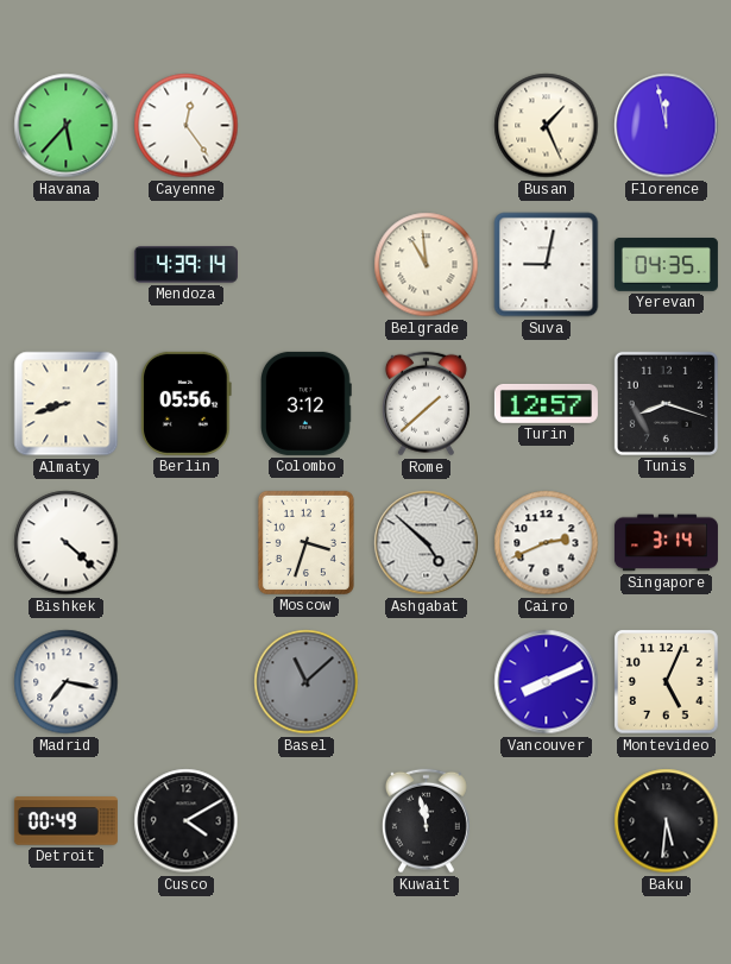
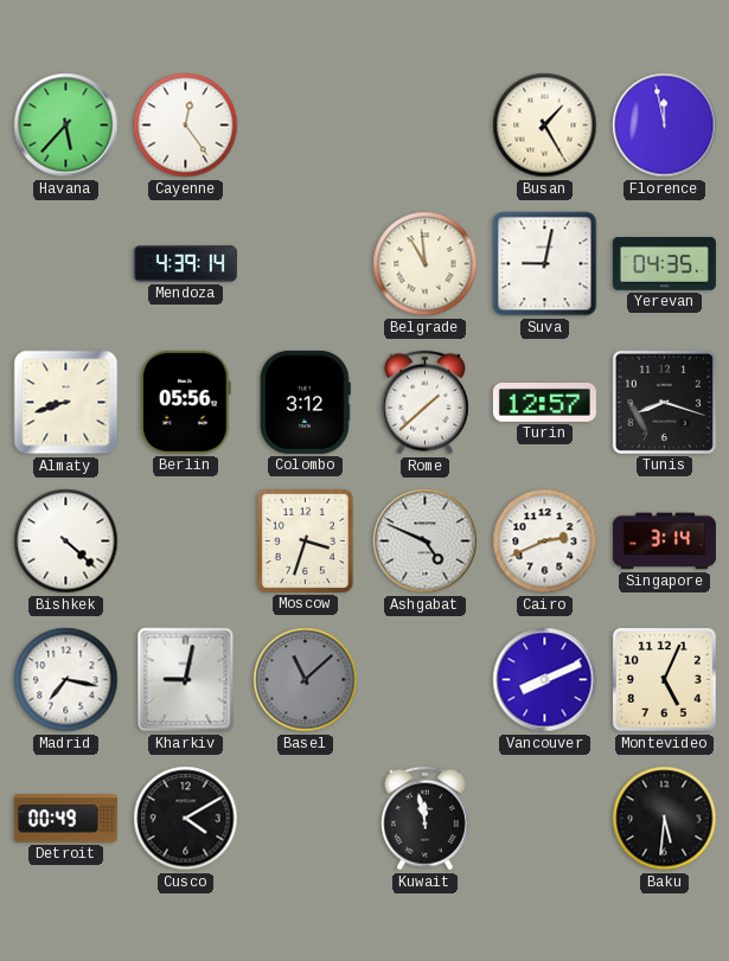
Busan: 1:26 -> 1:25 (545, 126)
Ashgabat: 4:52 -> 4:49 (426, 542)
Kharkiv: none -> 9:02 (186, 680)
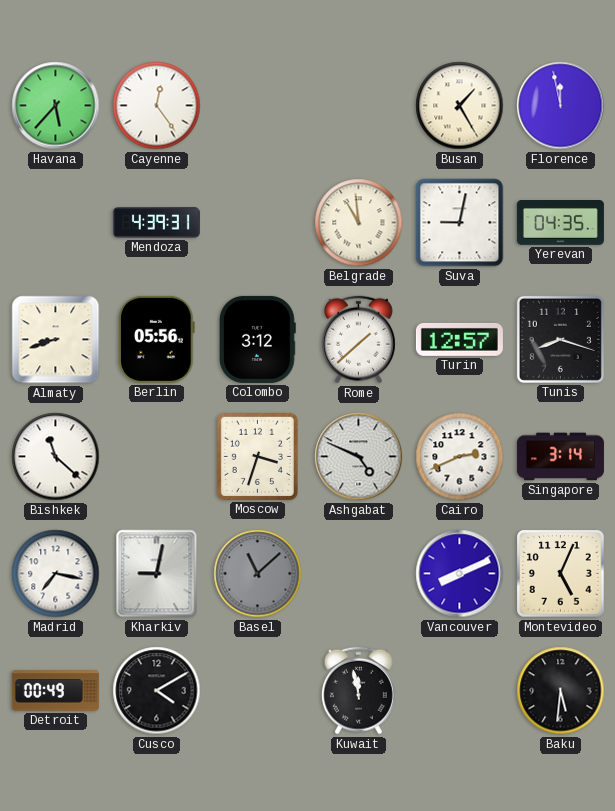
Mendoza: 4:39:14 -> 4:39:31 (156, 223)
Bishkek: 4:22 -> 11:22 (56, 457)
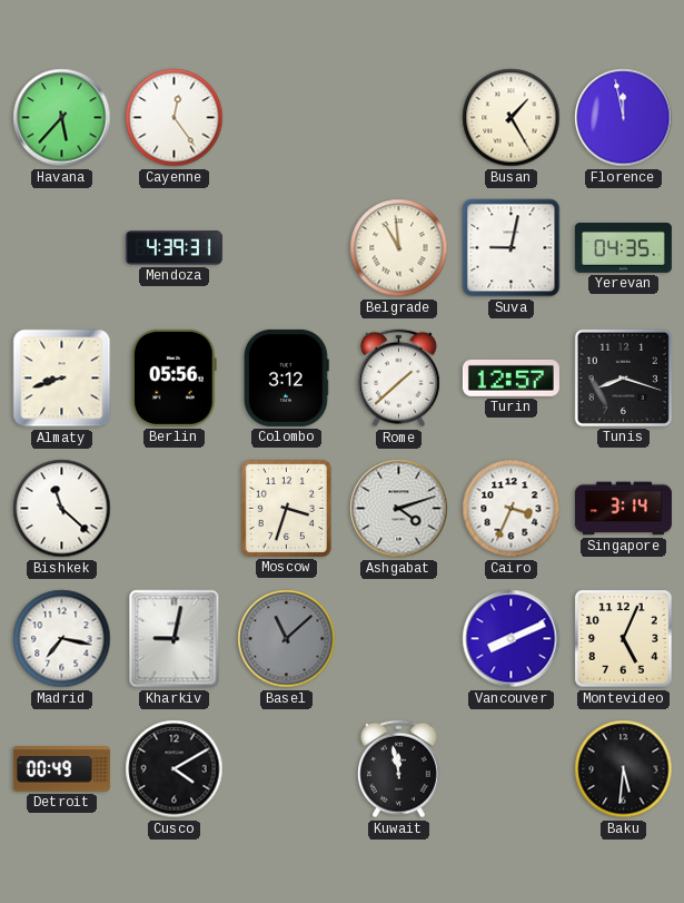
Ashgabat: 4:49 -> 4:12 (399, 509)
Cairo: 2:41 -> 3:34 (512, 509)
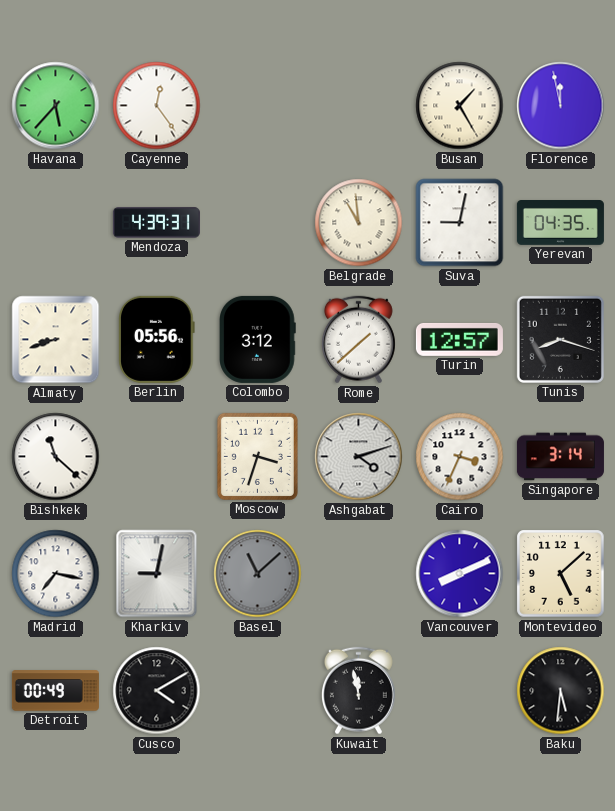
Montevideo: 5:04 -> 5:08 (561, 574)
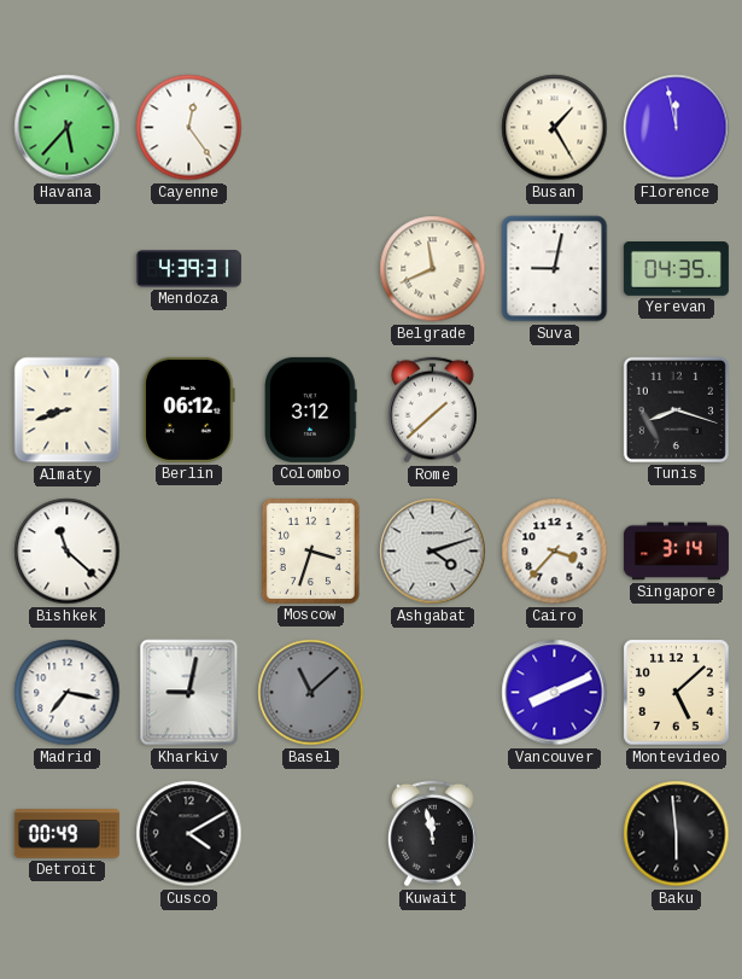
Belgrade: 10:59 -> 11:41 (433, 269)
Berlin: 05:56 -> 06:12 (189, 409)
Turin: 12:57 -> none (459, 339)
Cairo: 3:34 -> 3:37 (555, 552)
Baku: 5:31 -> 5:59 (677, 834)
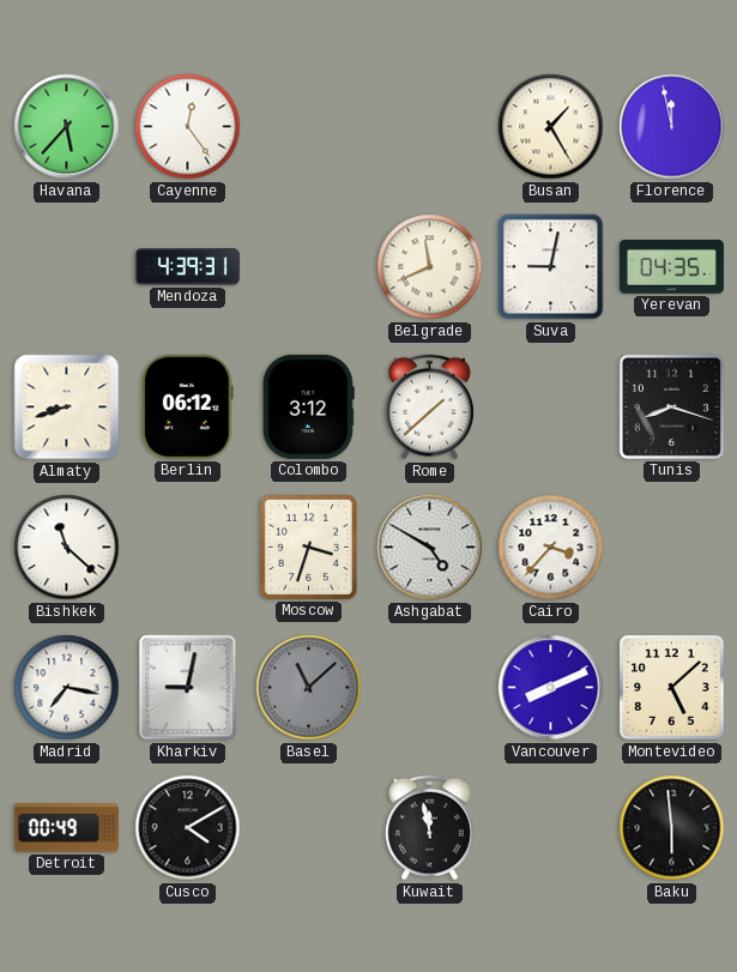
Ashgabat: 4:12 -> 4:50 (430, 548)
Singapore: 3:14 -> none (676, 552)
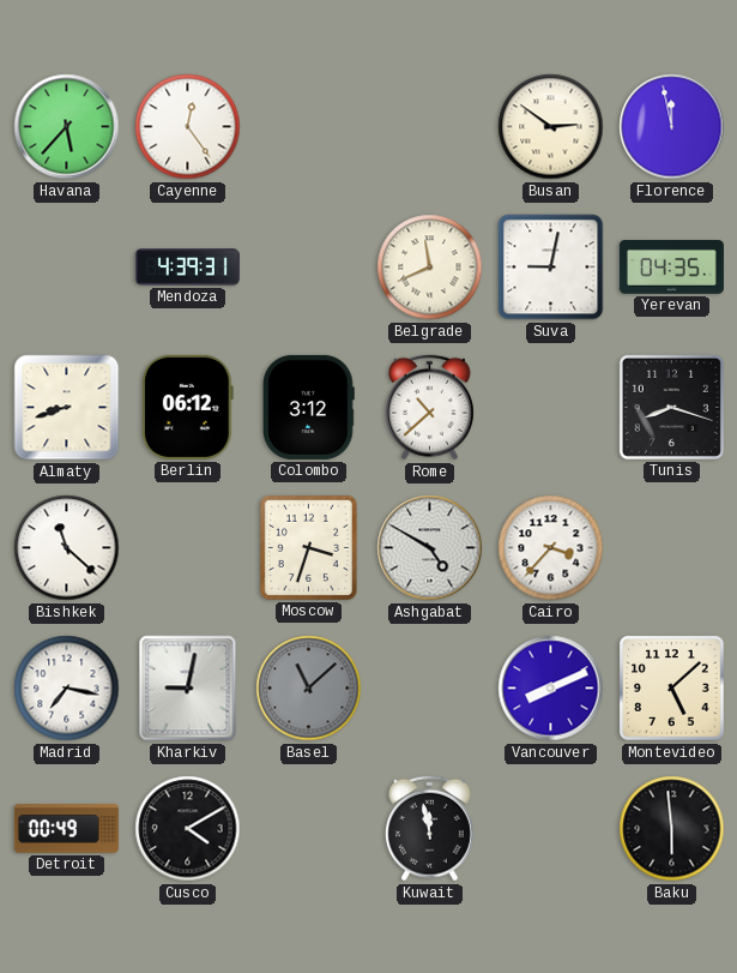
Busan: 1:25 -> 2:51 (551, 127)
Rome: 1:38 -> 10:38 (429, 408)
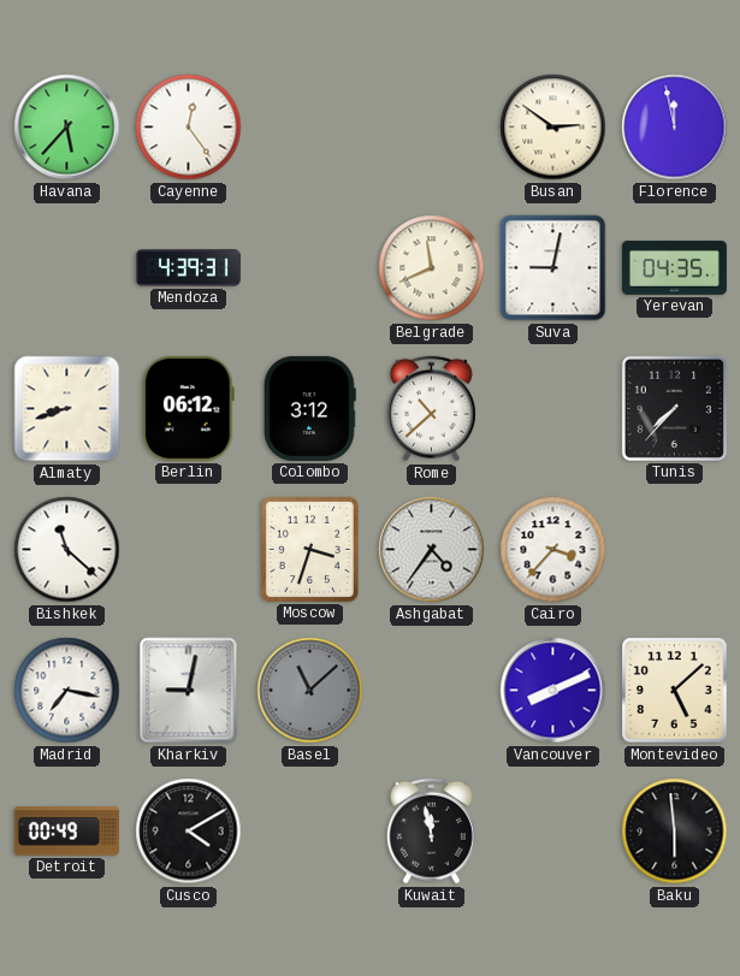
Tunis: 8:18 -> 7:37 (674, 408)
Ashgabat: 4:50 -> 4:36 (432, 550)
